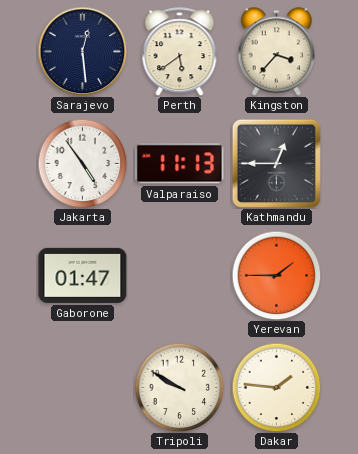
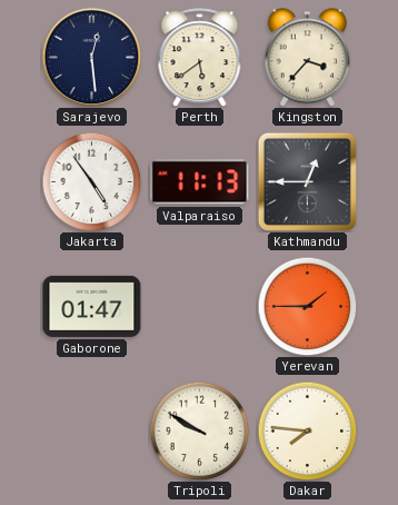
Dakar: 1:46 -> 7:46 (307, 430)
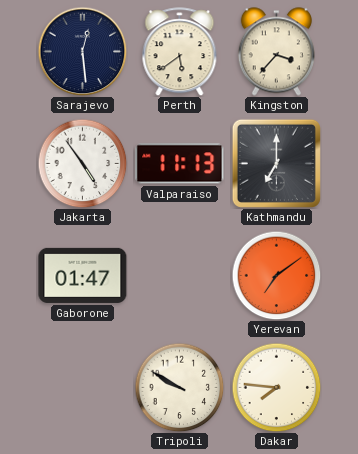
Kathmandu: 12:45 -> 7:00 (276, 163)
Yerevan: 1:45 -> 7:09 (276, 275)
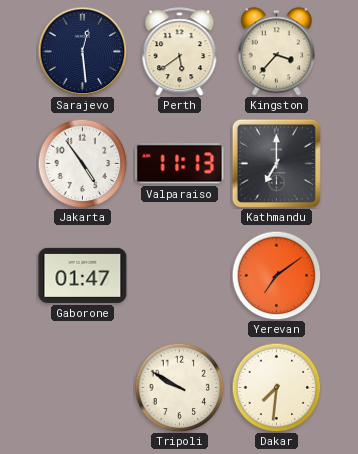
Dakar: 7:46 -> 7:31 (276, 387)
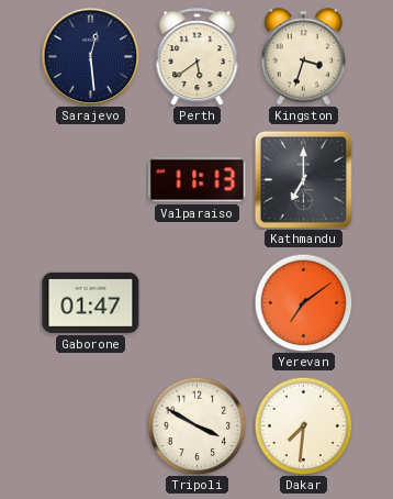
Kingston: 3:37 -> 3:33 (303, 57)
Jakarta: 4:54 -> none (82, 163)
Tripoli: 9:50 -> 3:50 (196, 425)
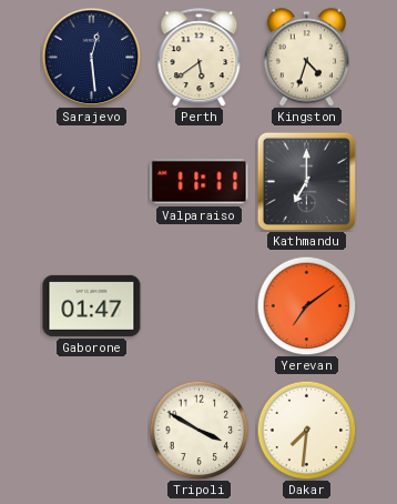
Kingston: 3:33 -> 4:33 (306, 58)
Valparaiso: 11:13 -> 11:11 (200, 182)
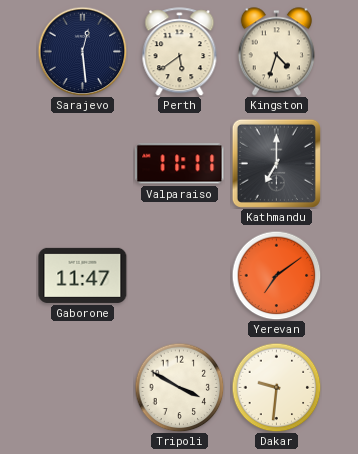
Gaborone: 01:47 -> 11:47 (83, 275)
Dakar: 7:31 -> 9:31 (276, 387)
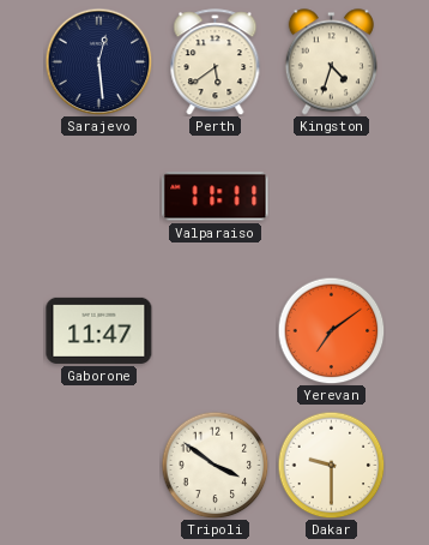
Kathmandu: 7:00 -> none (276, 163)
Tripoli: 3:50 -> 3:51 (214, 465)
Dakar: 9:31 -> 9:30 (331, 465)
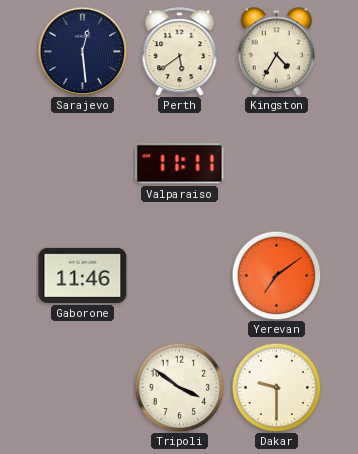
Kingston: 4:33 -> 4:35 (276, 52)
Gaborone: 11:47 -> 11:46 (83, 275)
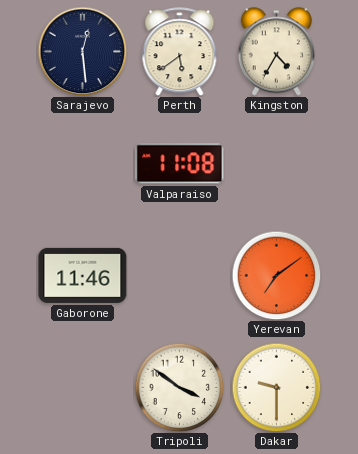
Valparaiso: 11:11 -> 11:08 (180, 164)
